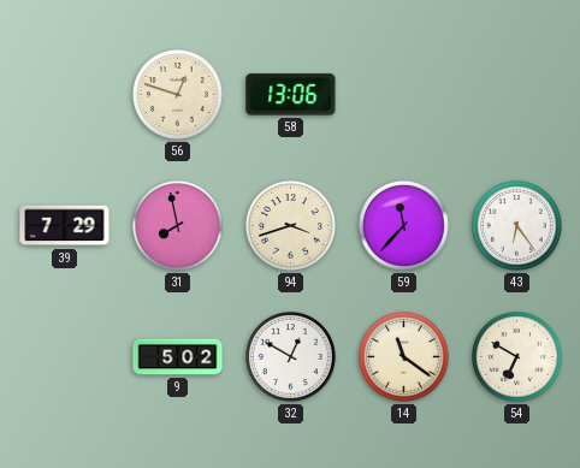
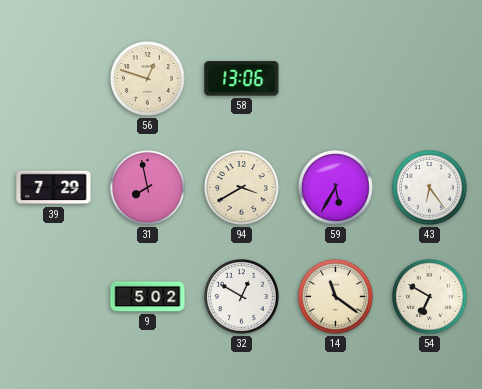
94: 3:42 -> 3:40 (242, 188)
59: 11:37 -> 5:35 (336, 188)
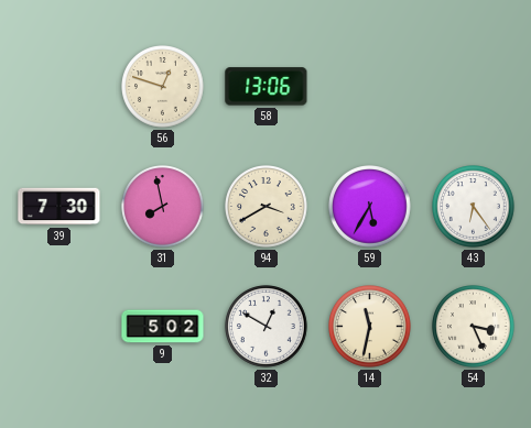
39: 7:29 -> 7:30 (59, 207)
14: 11:21 -> 11:32 (370, 327)
54: 6:50 -> 3:26 (474, 327)
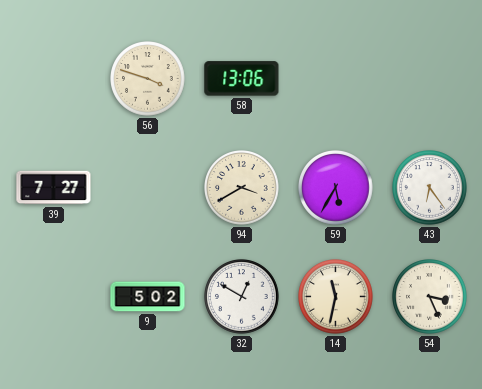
56: 12:48 -> 3:48 (148, 79)
39: 7:30 -> 7:27 (54, 188)
31: 7:58 -> none (163, 207)
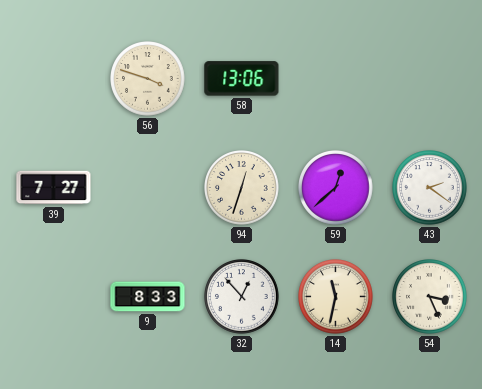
94: 3:40 -> 12:33 (242, 188)
59: 5:35 -> 12:38 (336, 188)
43: 6:24 -> 2:21 (430, 188)
9: 5:02 -> 8:33 (148, 297)
32: 12:50 -> 12:53 (242, 297)
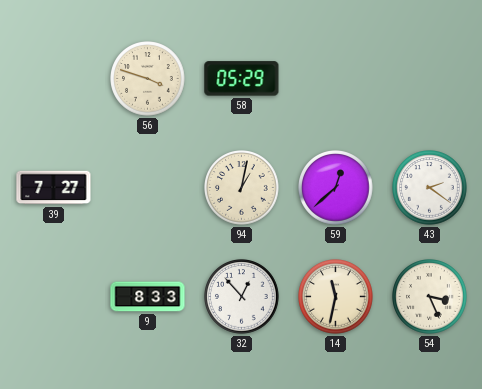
58: 13:06 -> 05:29 (242, 79)
94: 12:33 -> 1:02 (242, 188)
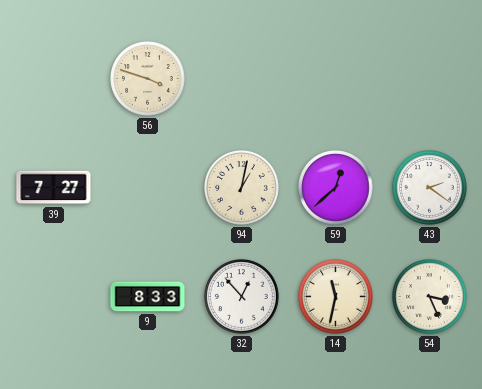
58: 05:29 -> none (242, 79)
